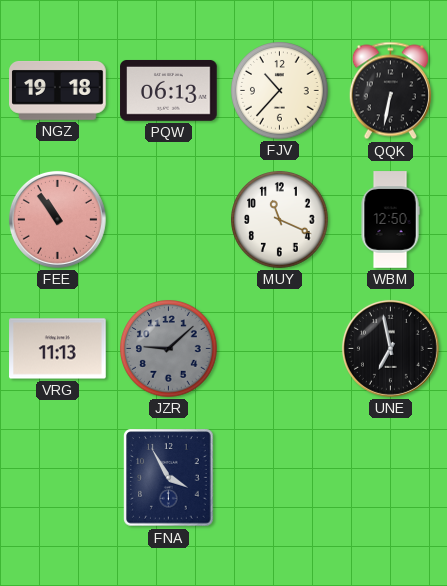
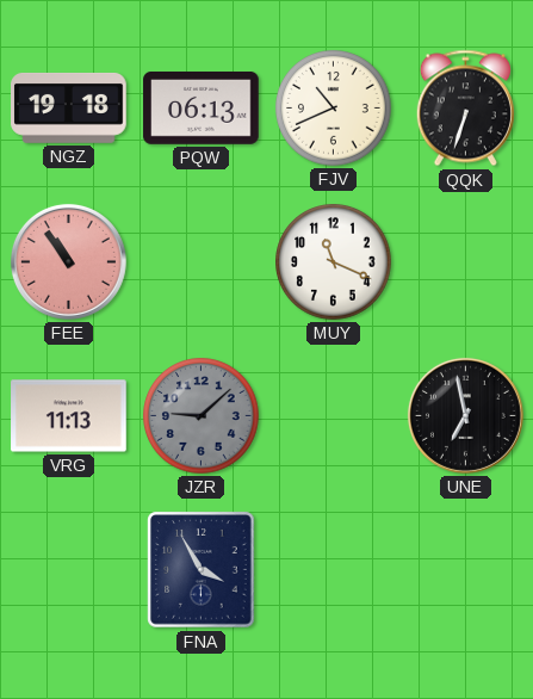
FJV: 10:37 -> 10:41 (334, 109)
QQK: 6:32 -> 6:33 (465, 109)
WBM: 12:50 -> none (390, 220)
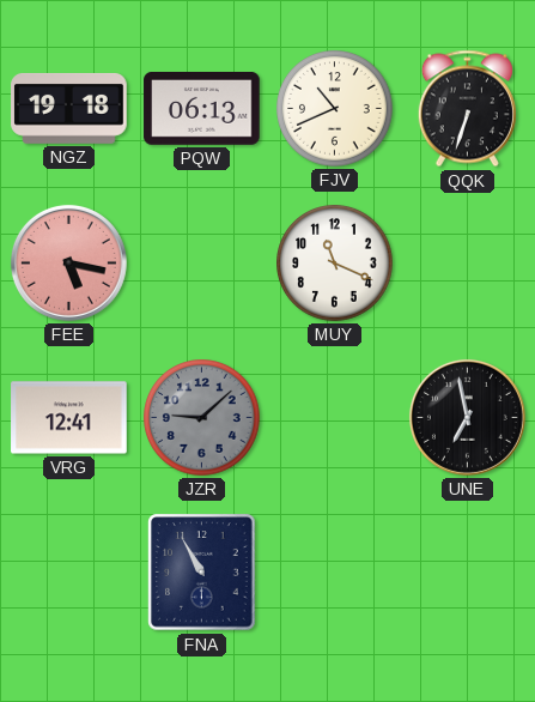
FEE: 10:54 -> 5:17 (68, 262)
VRG: 11:13 -> 12:41 (69, 418)
FNA: 3:55 -> 10:55 (202, 573)
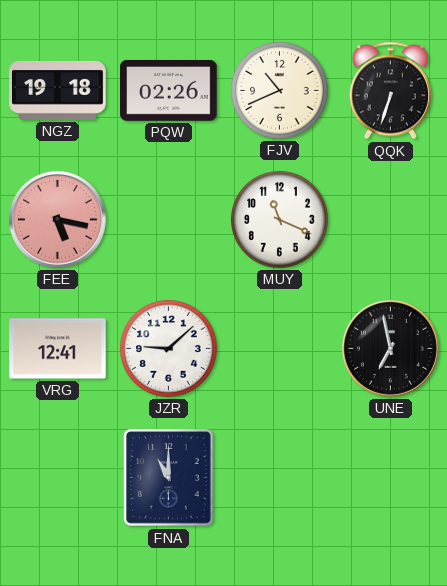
PQW: 06:13 -> 02:26 (169, 90)
JZR dial: grey -> white (169, 349)
FNA: 10:55 -> 11:00 (169, 478)
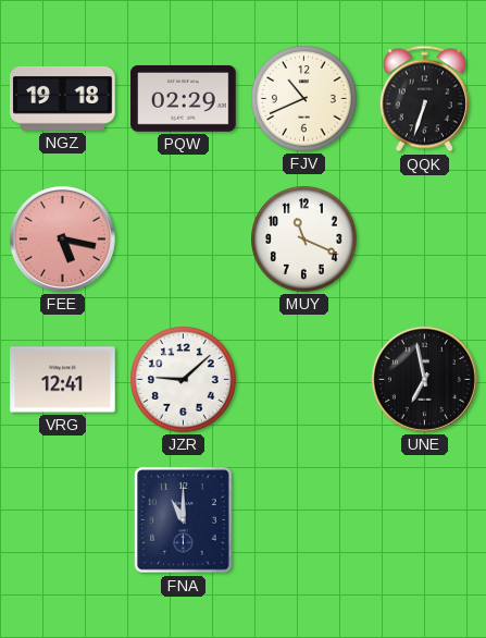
PQW: 02:26 -> 02:29 (184, 98)
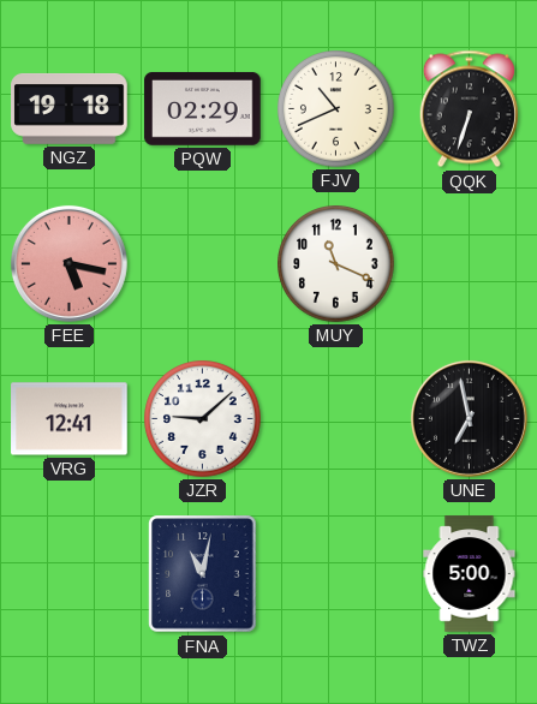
FNA: 11:00 -> 11:02 (203, 574)
TWZ: none -> 5:00 (470, 574)
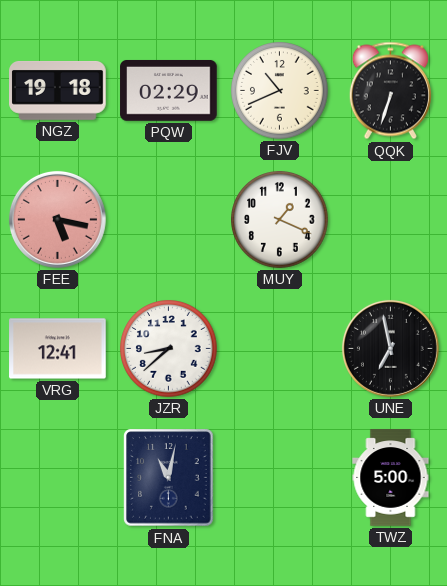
MUY: 11:19 -> 1:19 (280, 220)
JZR: 9:08 -> 8:38 (169, 349)
